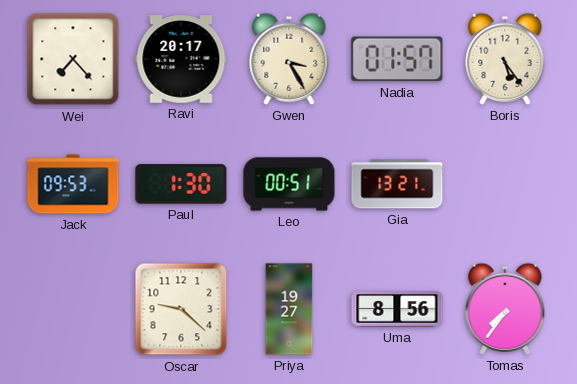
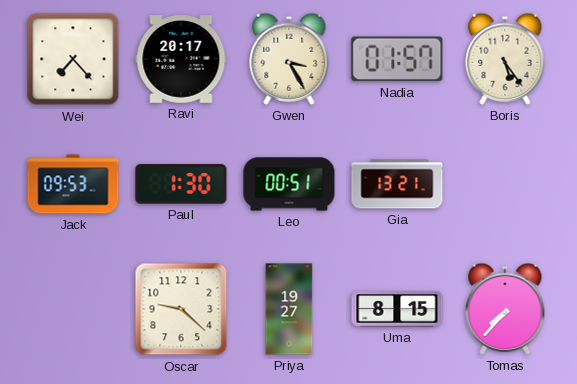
Uma: 8:56 -> 8:15 (397, 309)
Tomas: 7:36 -> 7:37 (505, 309)
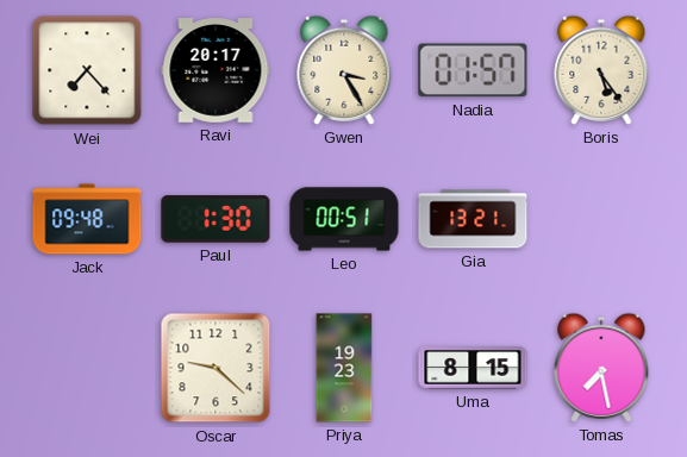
Jack: 09:53 -> 09:48 (87, 219)
Priya: 19:27 -> 19:23 (344, 368)
Tomas: 7:37 -> 7:28 (601, 368)
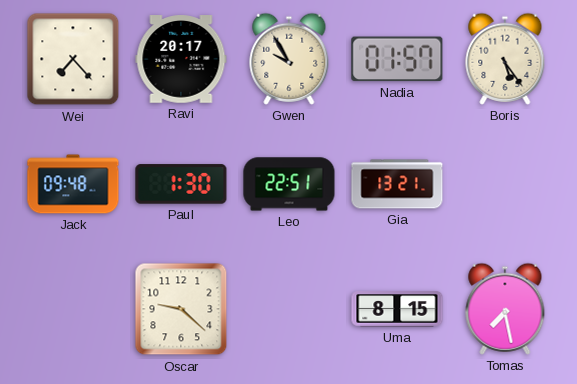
Gwen: 3:25 -> 9:55 (289, 59)
Leo: 00:51 -> 22:51 (289, 184)
Priya: 19:23 -> none (344, 368)
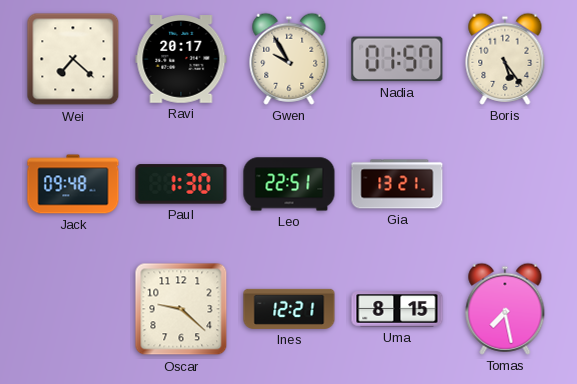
Wei: 7:23 -> 7:22 (73, 59)
Ines: none -> 12:21 (289, 309)
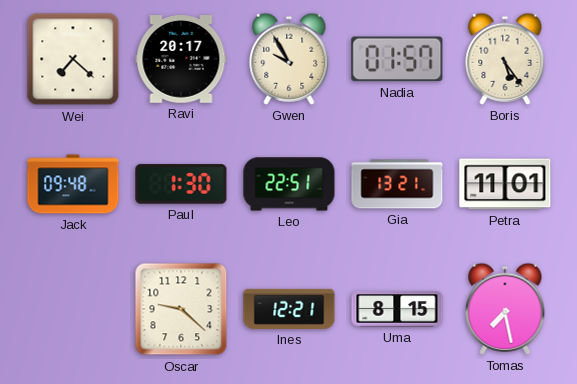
Petra: none -> 11:01 (505, 184)
